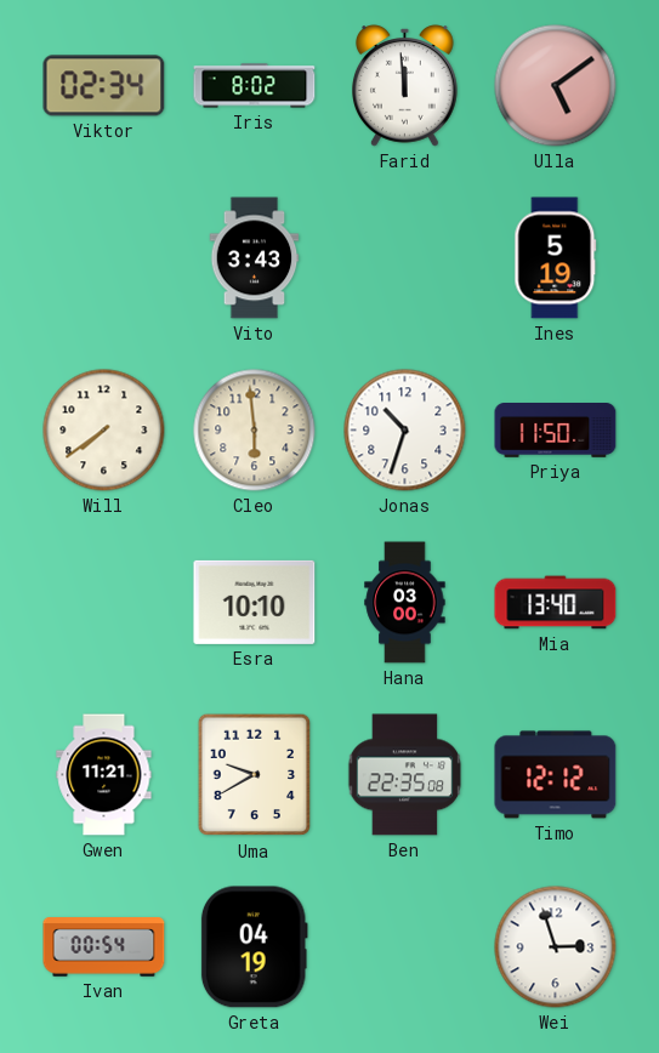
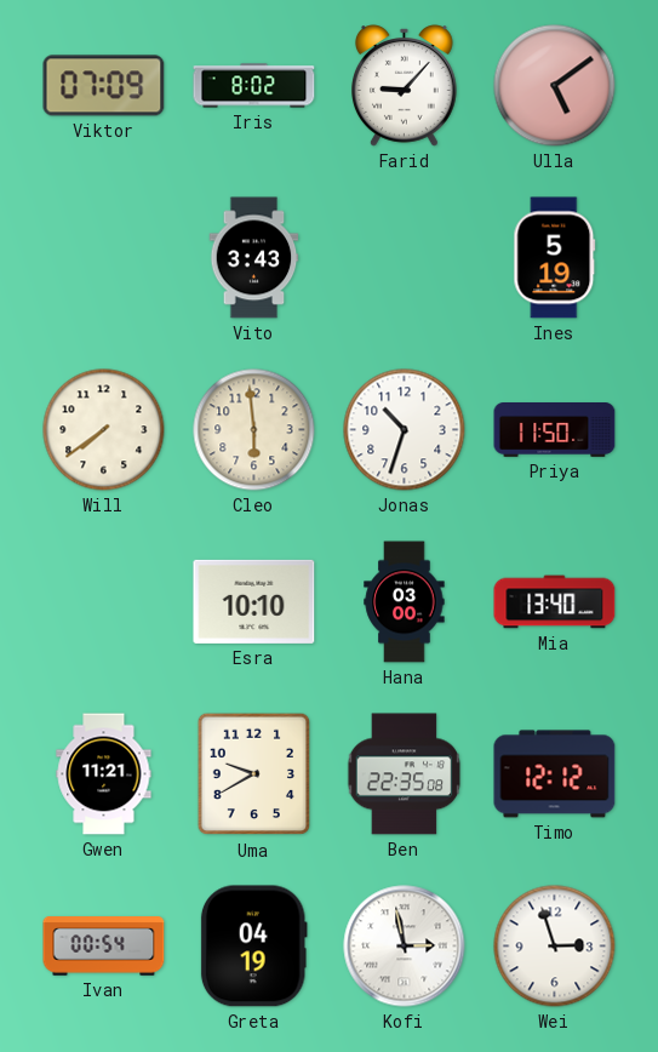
Viktor: 02:34 -> 07:09 (104, 86)
Farid: 11:59 -> 9:07 (405, 86)
Kofi: none -> 2:58 (405, 947)
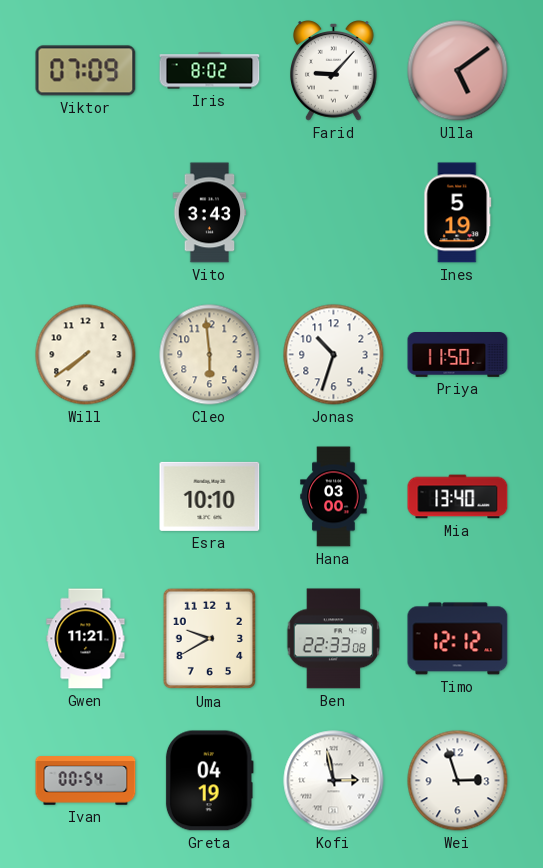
Ben: 22:35 -> 22:33 (334, 639)
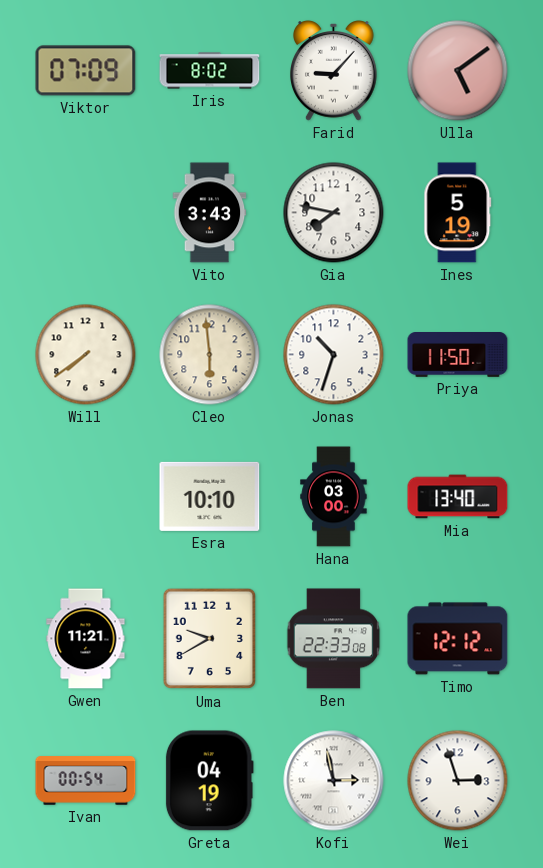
Gia: none -> 7:47 (334, 213)
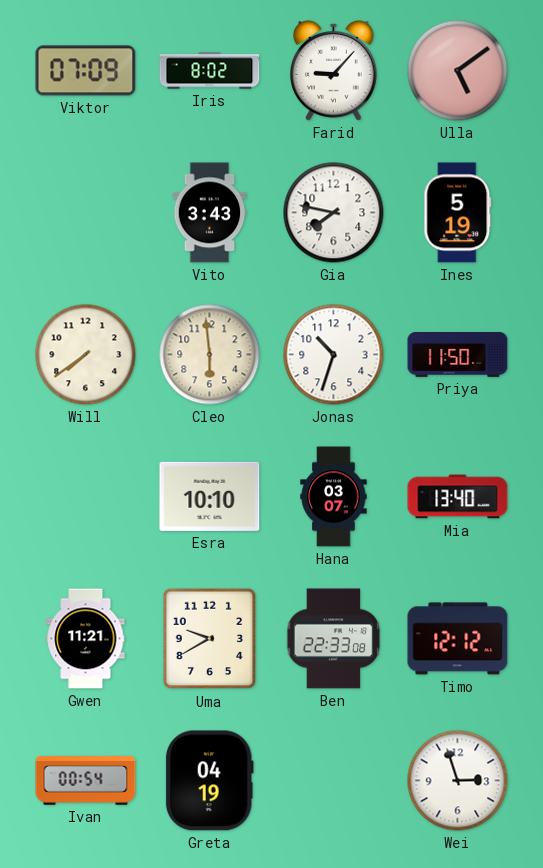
Hana: 03:00 -> 03:07 (334, 497)
Kofi: 2:58 -> none (334, 781)
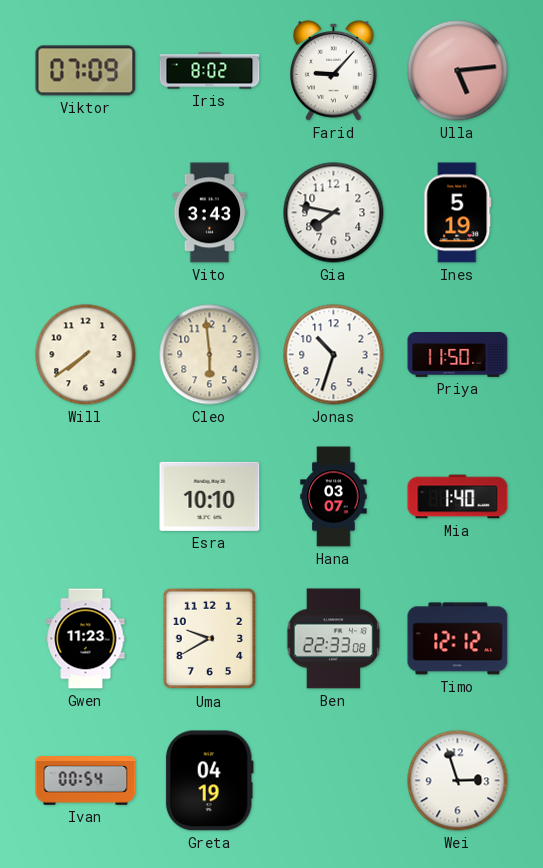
Ulla: 5:09 -> 5:14 (458, 71)
Mia: 13:40 -> 1:40 (458, 497)
Gwen: 11:21 -> 11:23 (86, 639)
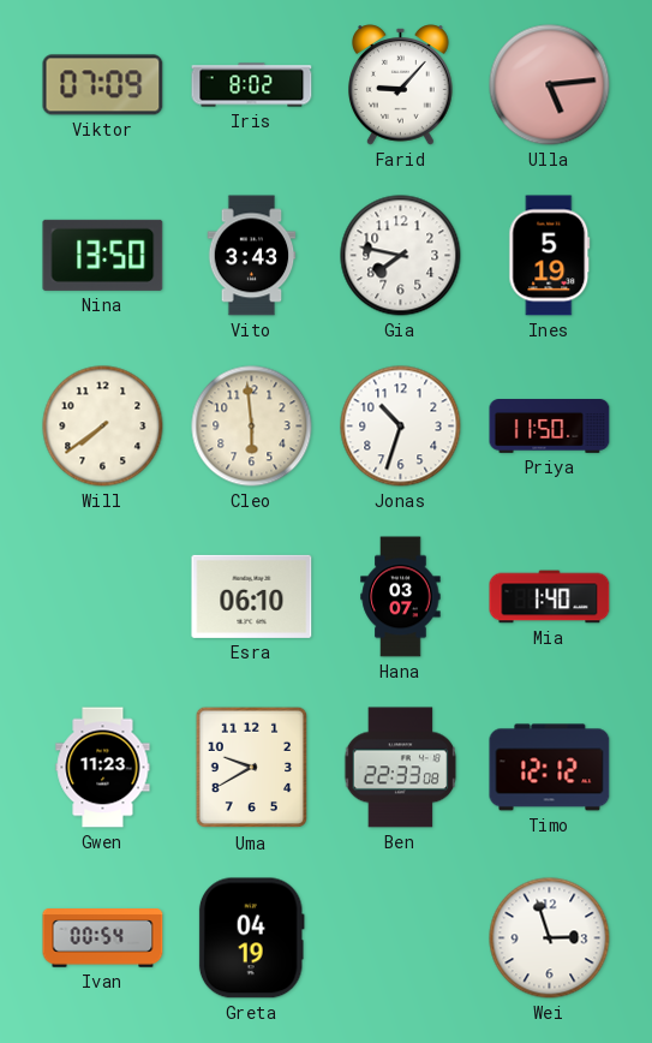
Nina: none -> 13:50 (103, 255)
Esra: 10:10 -> 06:10 (252, 596)
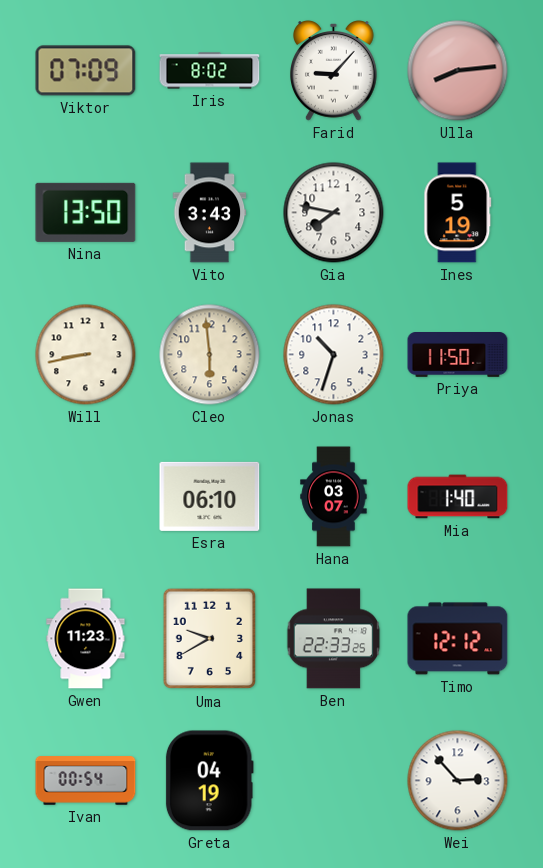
Ulla: 5:14 -> 8:14 (458, 71)
Will: 7:39 -> 8:43 (86, 355)
Ben: 22:33:08 -> 22:33:25 (334, 639)
Wei: 2:57 -> 2:53 (458, 781)
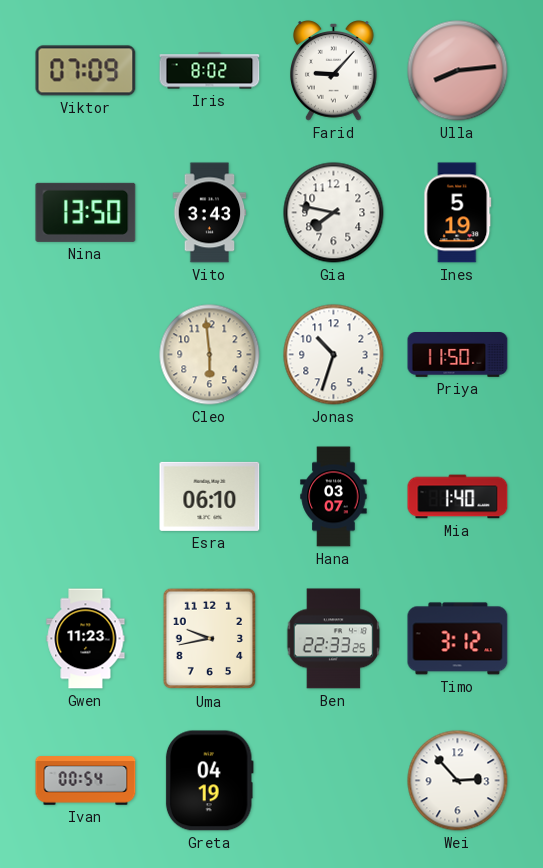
Will: 8:43 -> none (86, 355)
Uma: 9:40 -> 9:43 (210, 639)
Timo: 12:12 -> 3:12 (458, 639)
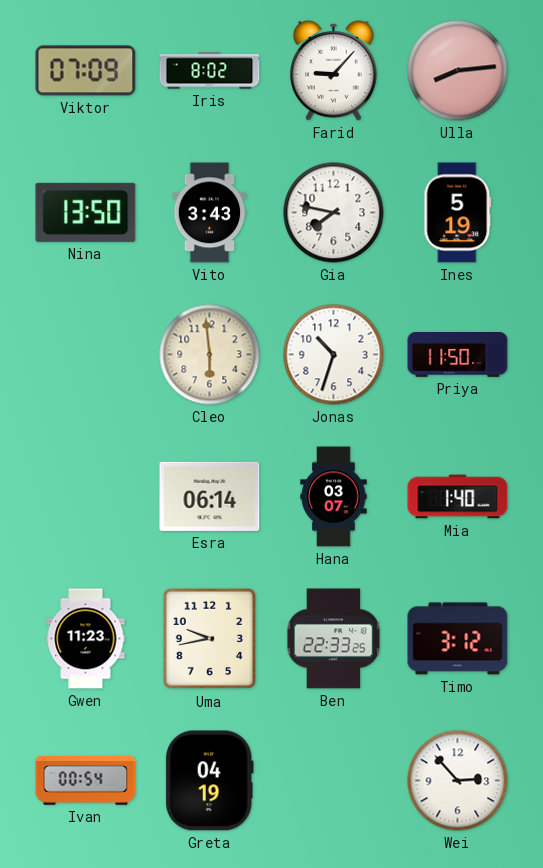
Esra: 06:10 -> 06:14 (210, 496)
